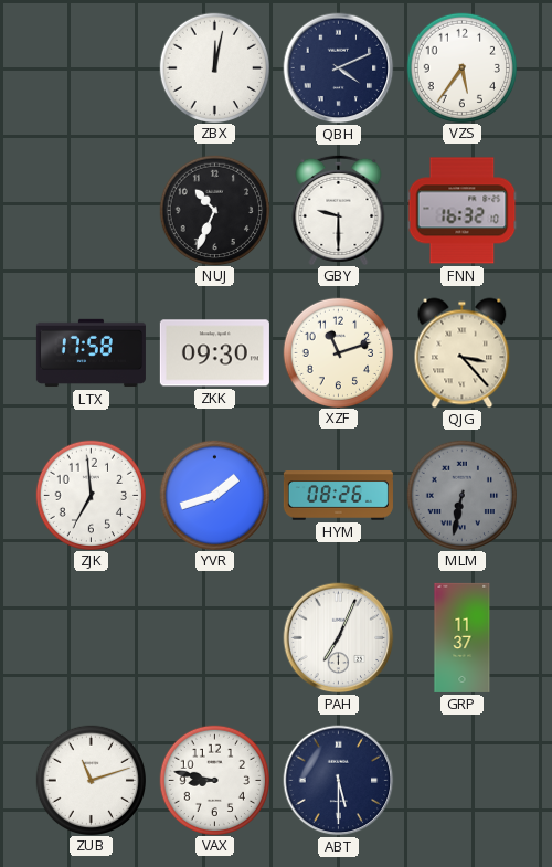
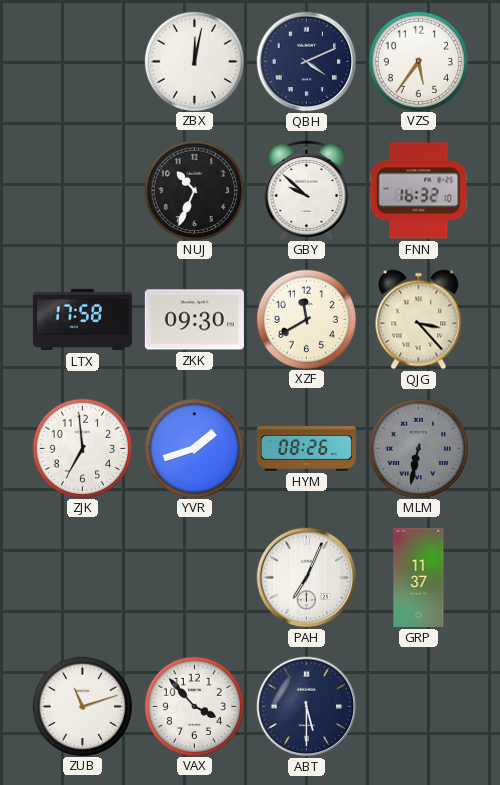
GBY: 9:30 -> 9:52 (307, 189)
XZF: 11:12 -> 11:40 (306, 319)
VAX: 8:47 -> 3:53 (194, 706)
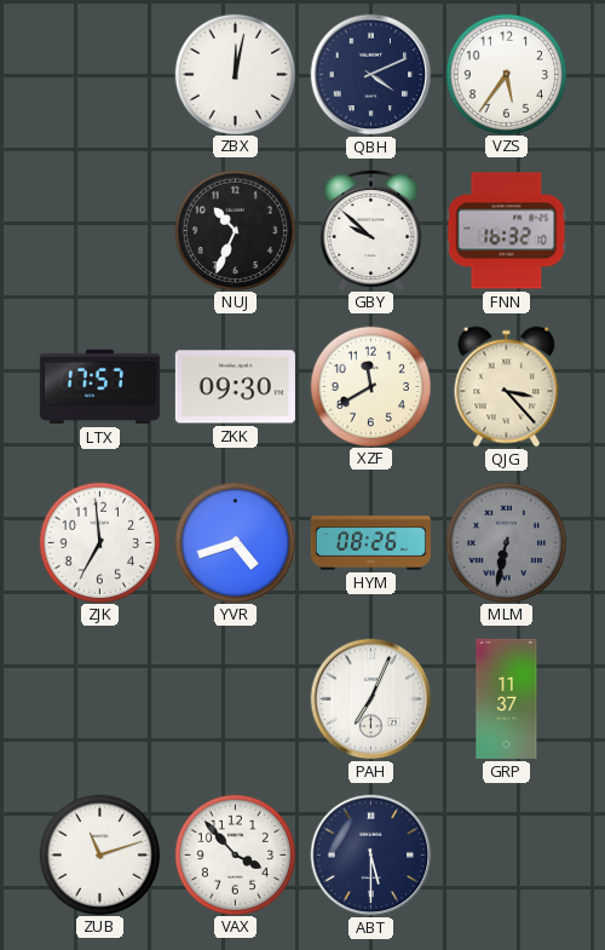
LTX: 17:58 -> 17:57 (99, 387)
YVR: 1:42 -> 4:42 (235, 542)
